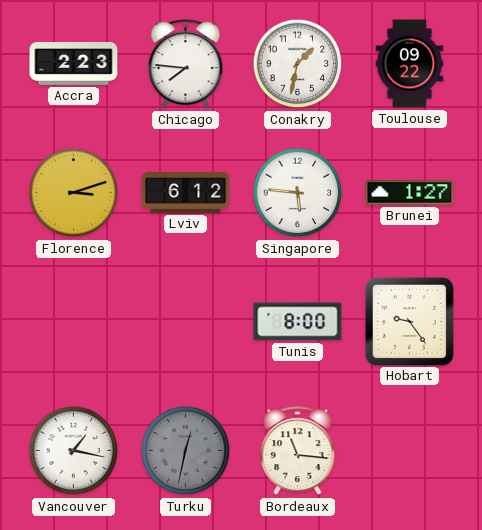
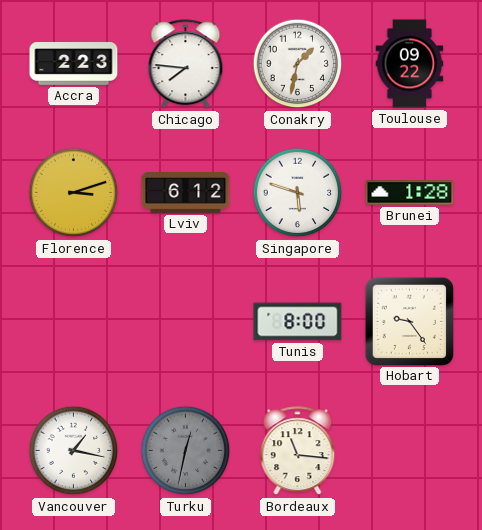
Singapore: 5:46 -> 5:48 (298, 193)
Brunei: 1:27 -> 1:28 (410, 193)
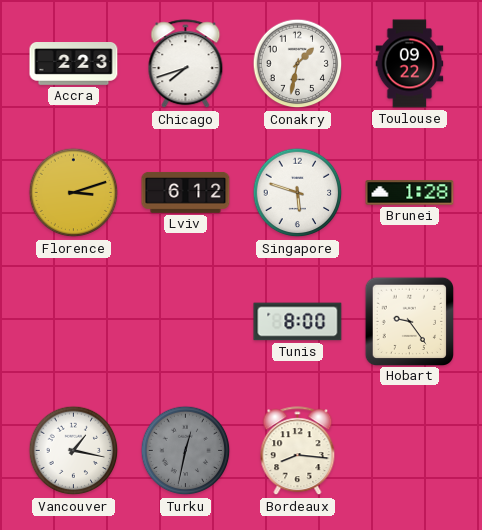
Chicago: 7:46 -> 7:42 (186, 64)
Bordeaux: 11:16 -> 8:16 (298, 451)
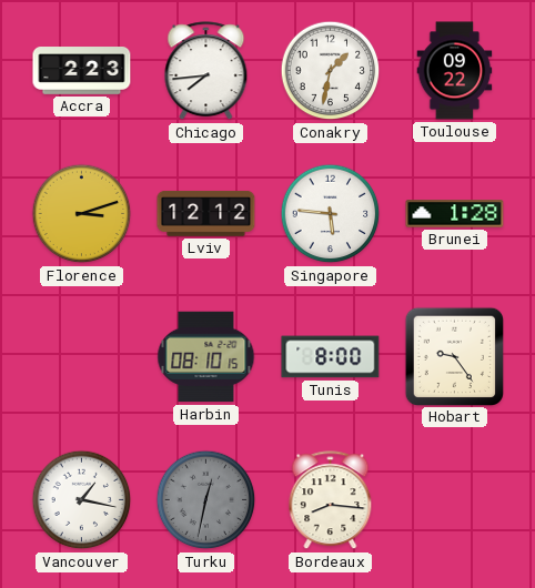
Chicago: 7:42 -> 7:44 (206, 71)
Lviv: 6:12 -> 12:12 (206, 213)
Singapore: 5:48 -> 5:46 (331, 214)
Harbin: none -> 08:10 (206, 357)
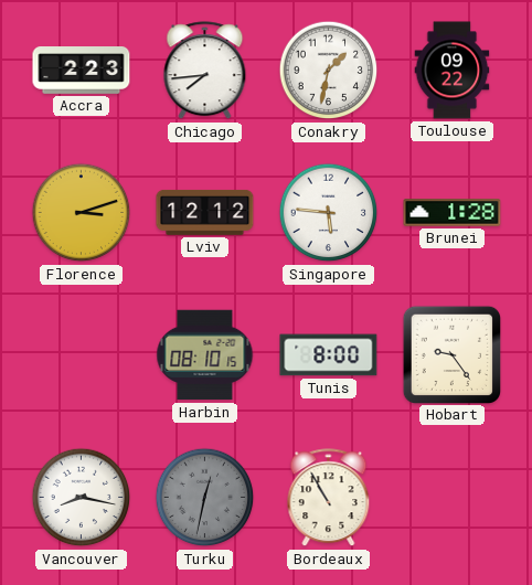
Vancouver: 1:17 -> 8:17 (82, 498)
Bordeaux: 8:16 -> 10:55 (329, 498)
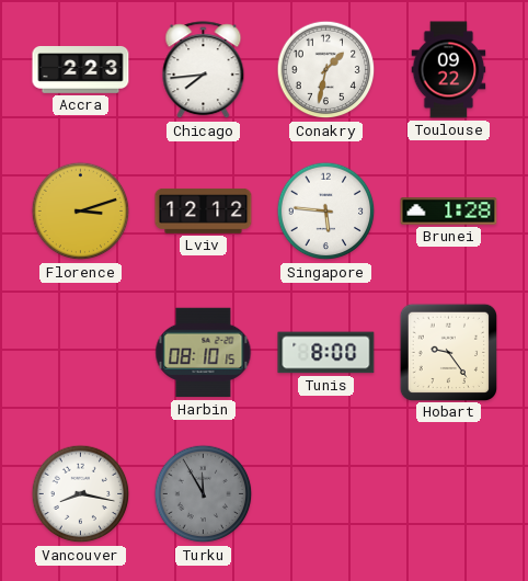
Turku: 12:32 -> 11:55 (204, 494)
Bordeaux: 10:55 -> none (329, 498)
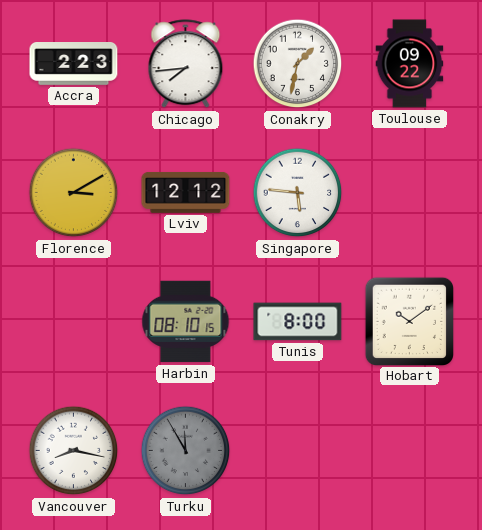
Florence: 3:12 -> 3:10 (74, 193)
Brunei: 1:28 -> none (449, 212)
Hobart: 9:24 -> 10:09 (409, 321)
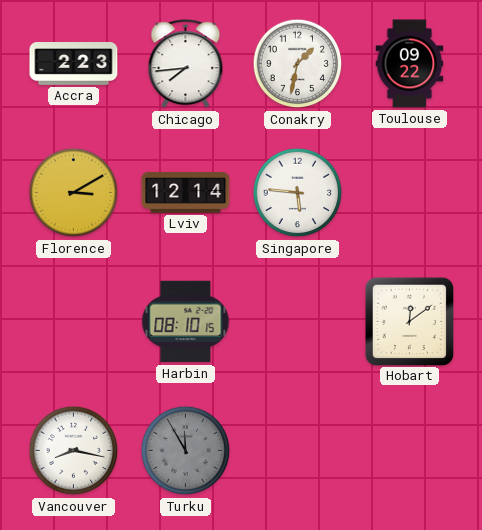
Lviv: 12:12 -> 12:14 (186, 192)
Tunis: 8:00 -> none (298, 322)
Hobart: 10:09 -> 12:09 (409, 321)
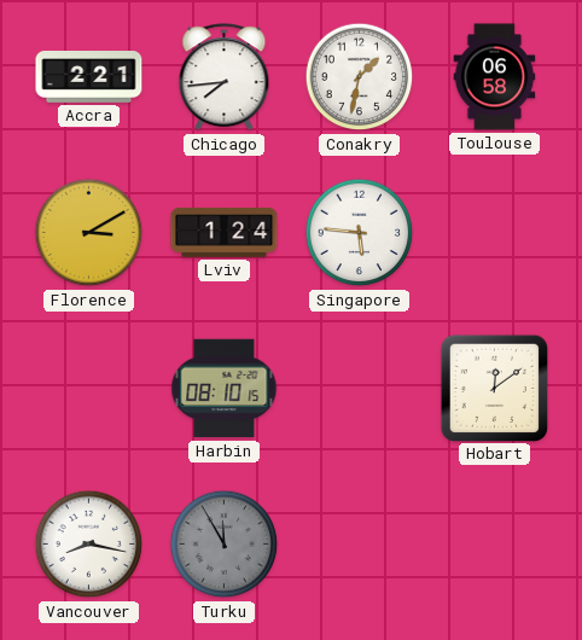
Accra: 2:23 -> 2:21 (89, 77)
Toulouse: 09:22 -> 06:58 (495, 77)
Lviv: 12:14 -> 1:24 (225, 232)
